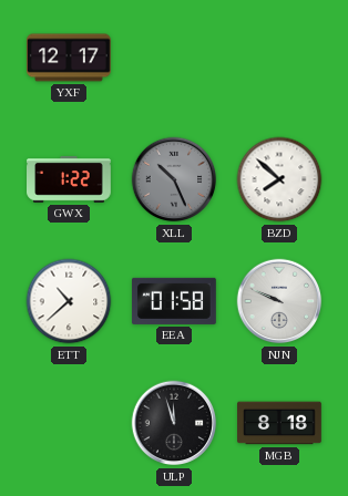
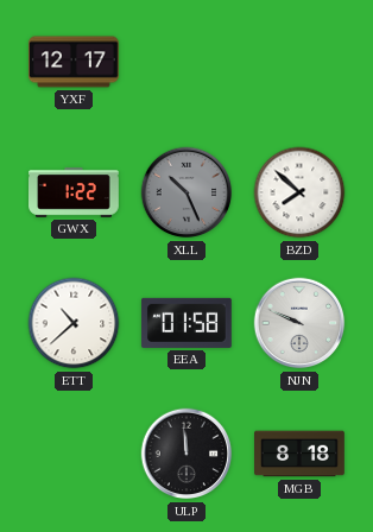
ULP: 11:57 -> 11:59 (186, 454)
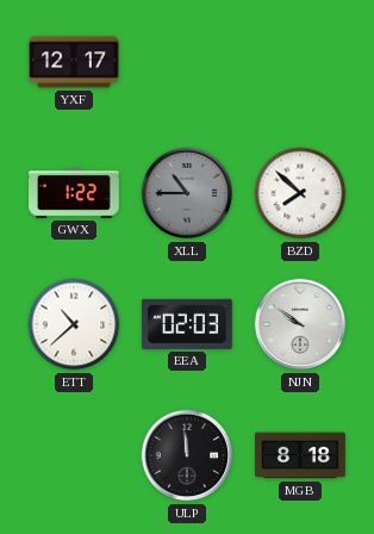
XLL: 10:26 -> 10:45 (187, 193)
EEA: 01:58 -> 02:03 (187, 324)
NJN: 9:49 -> 9:51 (300, 324)
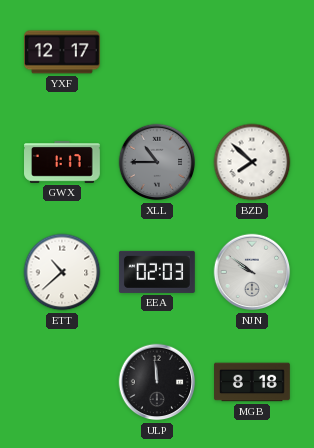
GWX: 1:22 -> 1:17 (63, 162)
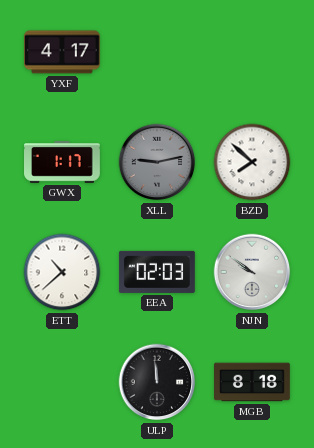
YXF: 12:17 -> 4:17 (63, 52)
XLL: 10:45 -> 9:13 (157, 162)
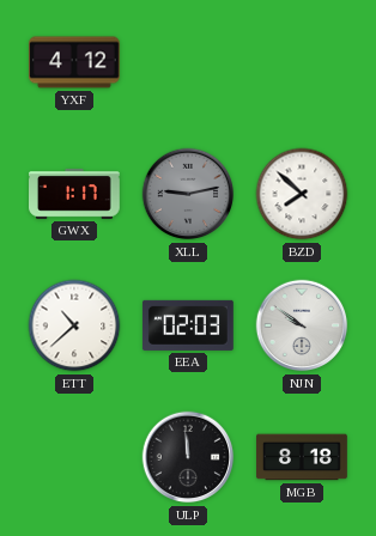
YXF: 4:17 -> 4:12 (75, 62)
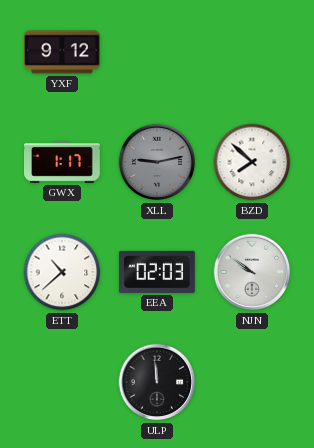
YXF: 4:12 -> 9:12 (63, 52)
MGB: 8:18 -> none (303, 457)
